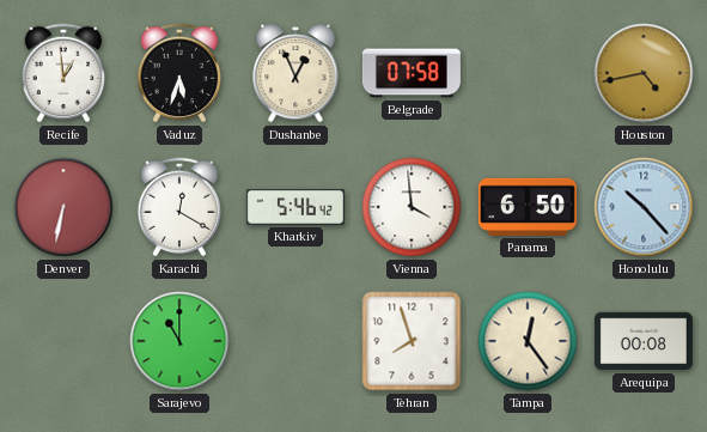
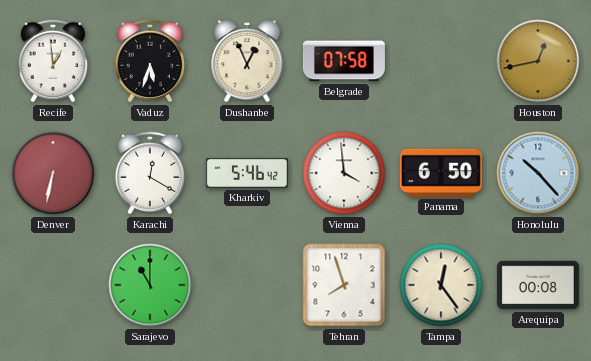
Houston: 4:43 -> 12:43 (538, 61)
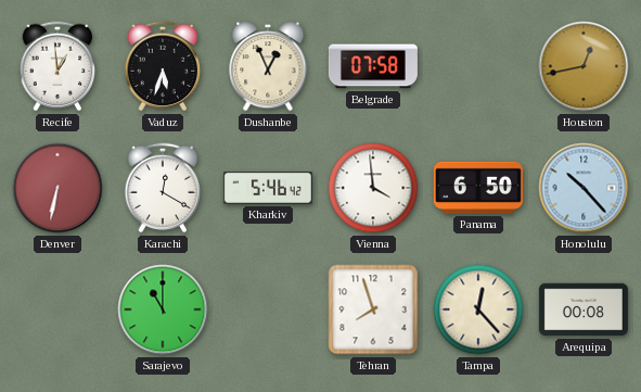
Tampa: 12:24 -> 12:23 (478, 309)
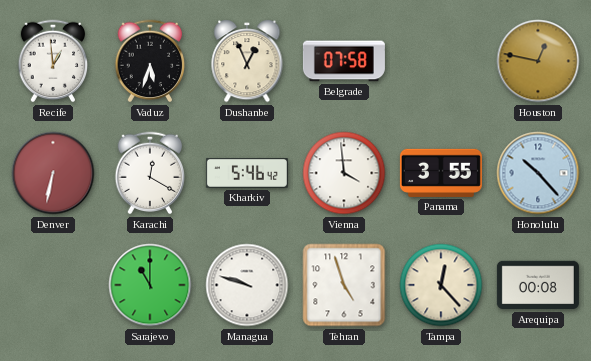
Houston: 12:43 -> 12:47 (538, 61)
Panama: 6:50 -> 3:55 (441, 173)
Managua: none -> 9:48 (247, 285)
Tehran: 7:57 -> 4:57 (344, 285)
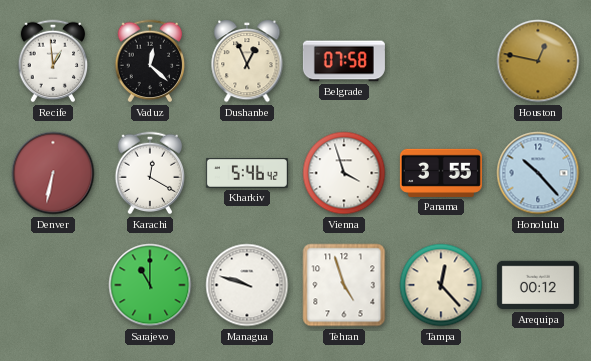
Vaduz: 5:33 -> 12:22 (150, 61)
Vienna: 3:59 -> 3:57 (344, 173)
Arequipa: 00:08 -> 00:12 (538, 285)
